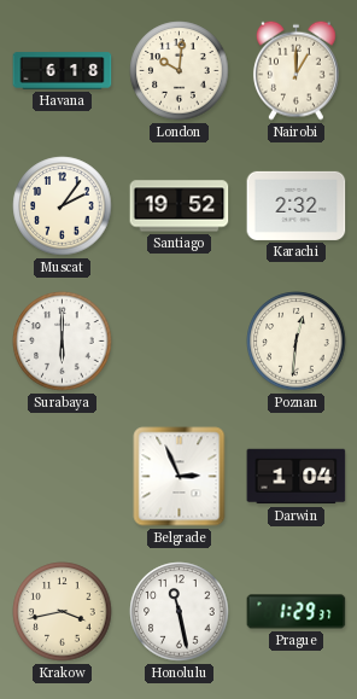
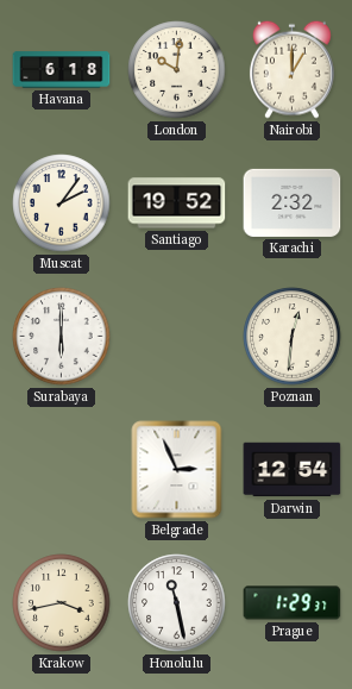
Darwin: 1:04 -> 12:54 (293, 470)
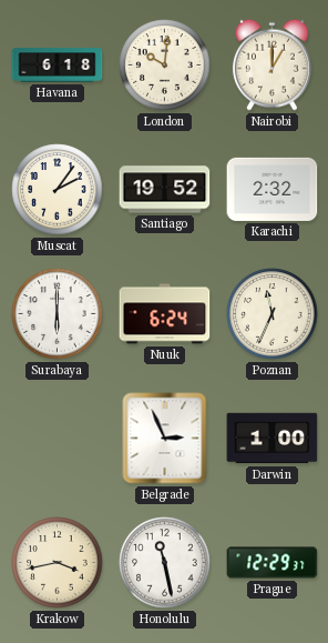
Nuuk: none -> 6:24 (165, 314)
Poznan: 12:31 -> 11:34 (273, 314)
Darwin: 12:54 -> 1:00 (273, 439)
Prague: 1:29 -> 12:29 (273, 563)
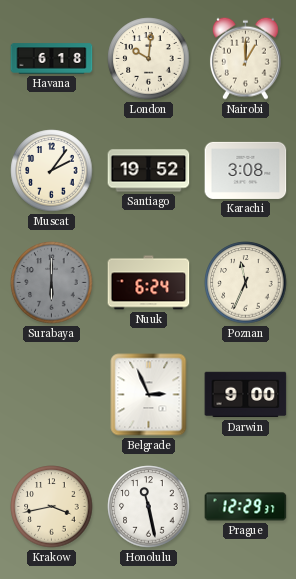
Karachi: 2:32 -> 3:08 (246, 170)
Surabaya dial: white -> grey (52, 283)
Darwin: 1:00 -> 9:00 (246, 395)
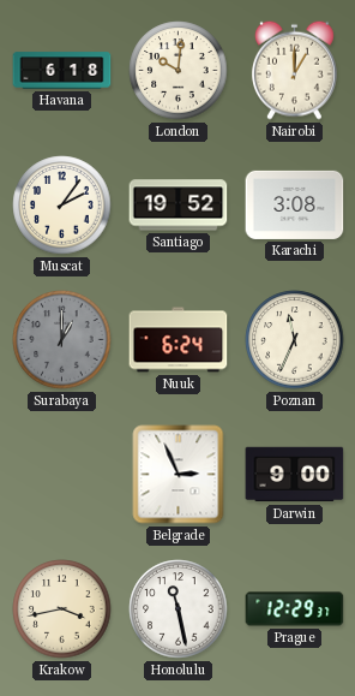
Surabaya: 6:00 -> 1:00 (62, 340)
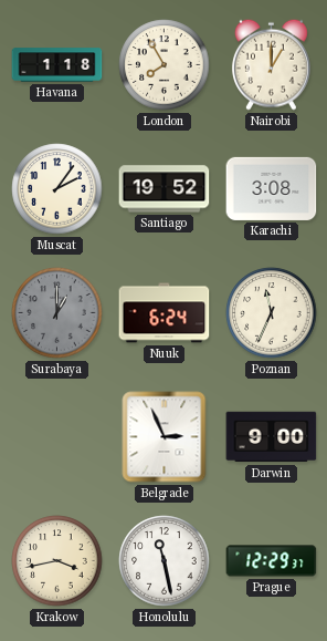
Havana: 6:18 -> 1:18 (57, 65)
London: 10:01 -> 7:55 (165, 65)
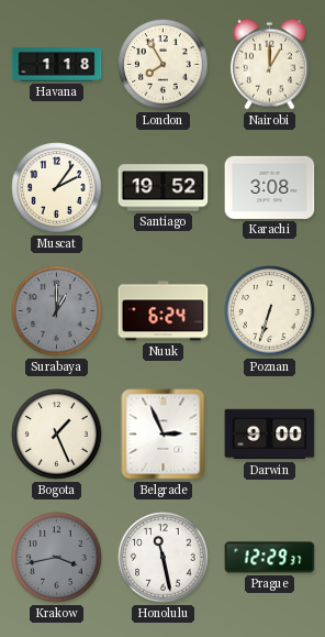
Poznan: 11:34 -> 6:33 (270, 311)
Bogota: none -> 1:26 (57, 435)
Krakow dial: cream -> grey (57, 558)
